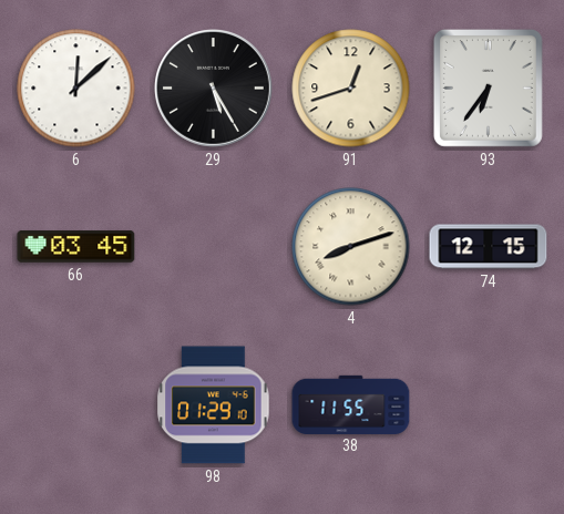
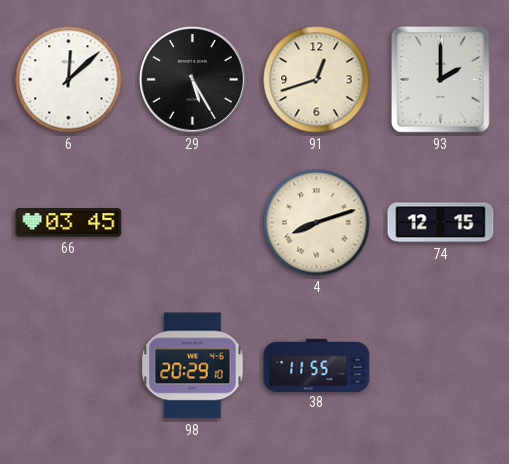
93: 6:36 -> 2:00 (440, 79)
98: 01:29 -> 20:29 (193, 366)
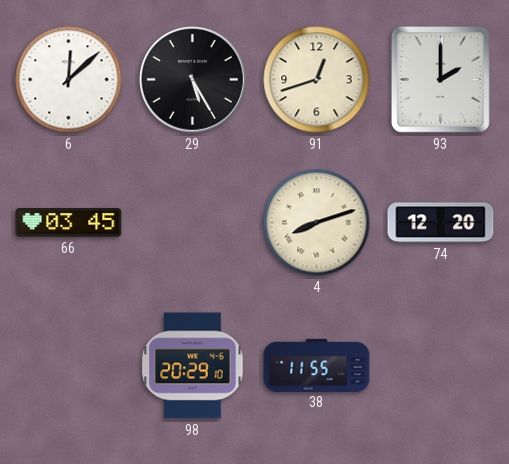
74: 12:15 -> 12:20 (441, 223)
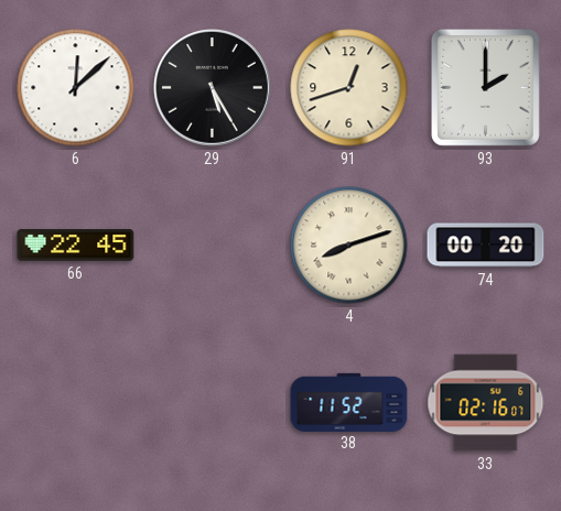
66: 03:45 -> 22:45 (76, 246)
74: 12:20 -> 00:20 (486, 246)
98: 20:29 -> none (193, 366)
38: 11:55 -> 11:52 (349, 402)
33: none -> 02:16 (486, 403)
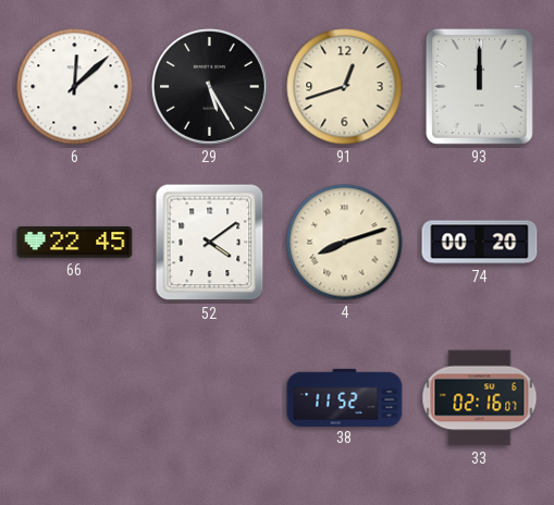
93: 2:00 -> 12:00 (479, 86)
52: none -> 4:09 (210, 243)
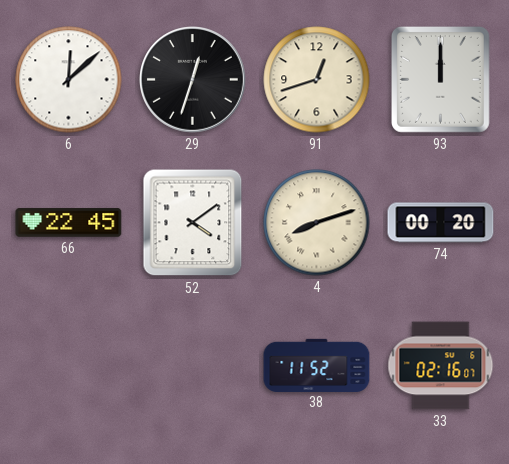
29: 5:25 -> 12:33 (193, 80)
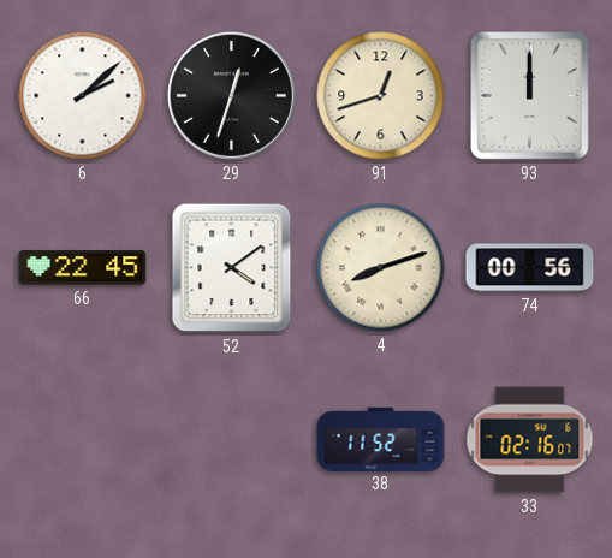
6: 12:08 -> 2:08 (83, 96)
74: 00:20 -> 00:56 (530, 268)
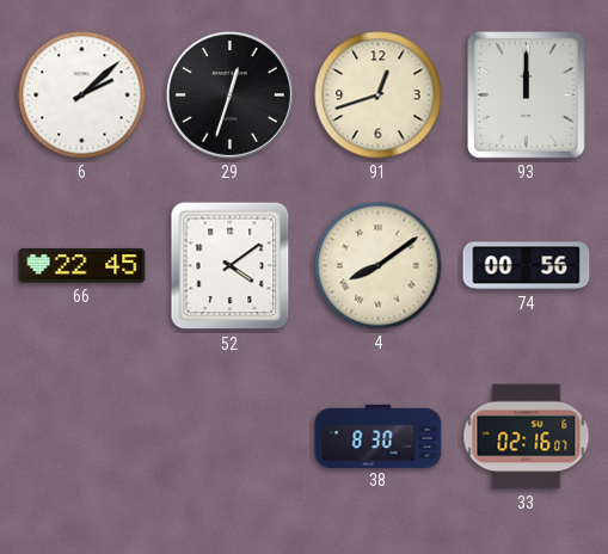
4: 8:12 -> 8:09 (379, 266)
38: 11:52 -> 8:30 (379, 436)
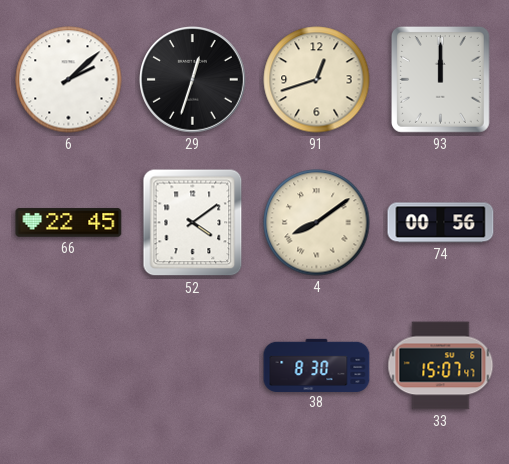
33: 02:16 -> 15:07 (441, 366)
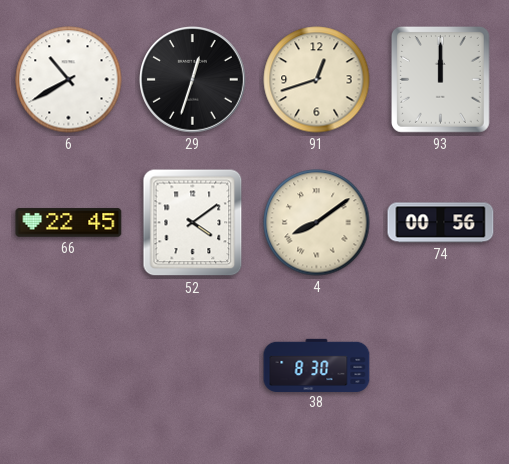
6: 2:08 -> 10:40 (69, 80)
33: 15:07 -> none (441, 366)
